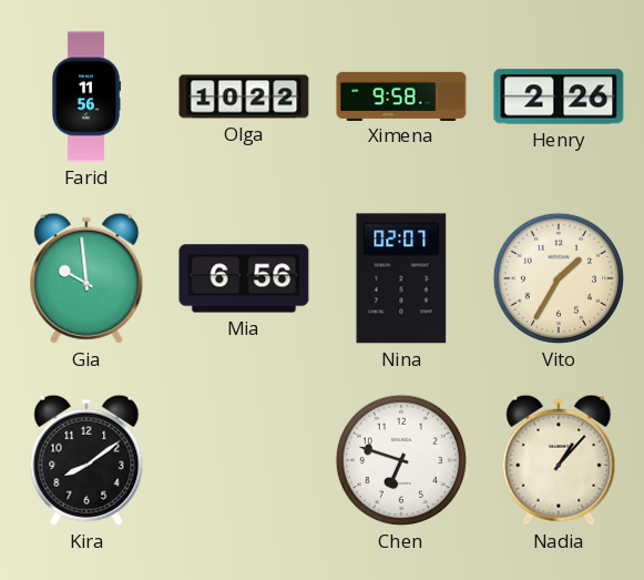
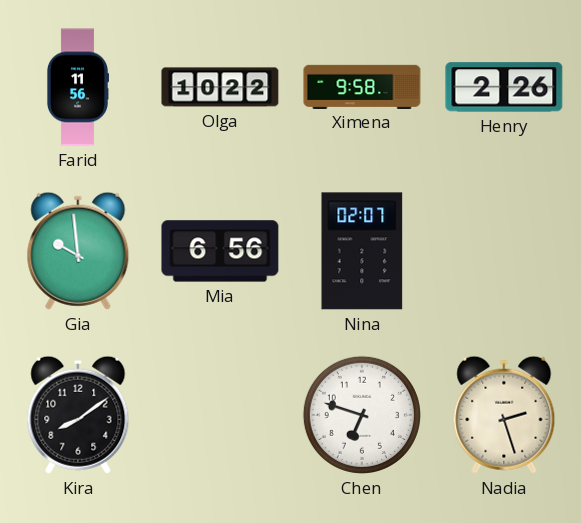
Vito: 1:35 -> none (559, 278)
Nadia: 1:07 -> 2:27 (504, 415)
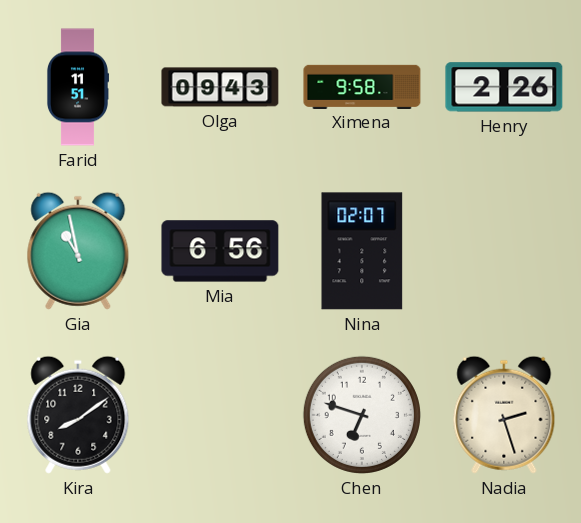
Farid: 11:56 -> 11:51 (77, 87)
Olga: 10:22 -> 09:43 (220, 87)
Gia: 9:59 -> 10:58 (78, 251)
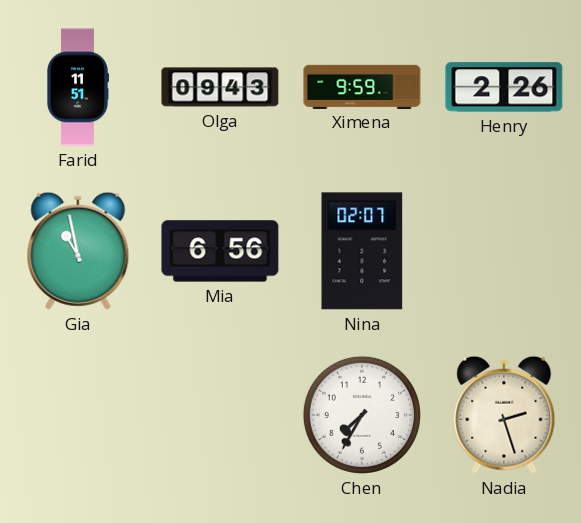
Ximena: 9:58 -> 9:59 (362, 86)
Kira: 8:09 -> none (78, 415)
Chen: 6:48 -> 7:35 (362, 415)
